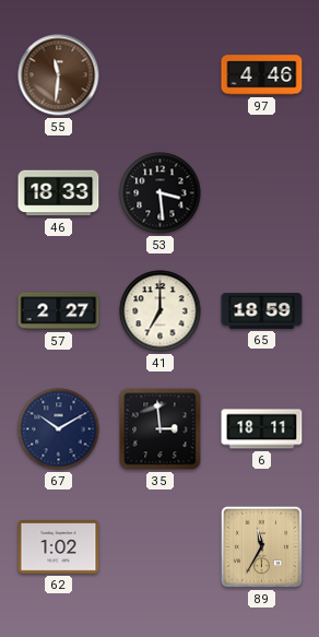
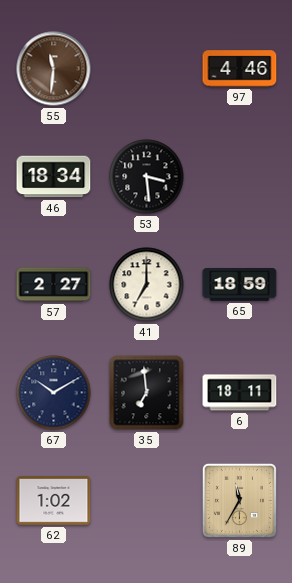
46: 18:33 -> 18:34 (54, 177)
35: 2:59 -> 6:59 (147, 393)
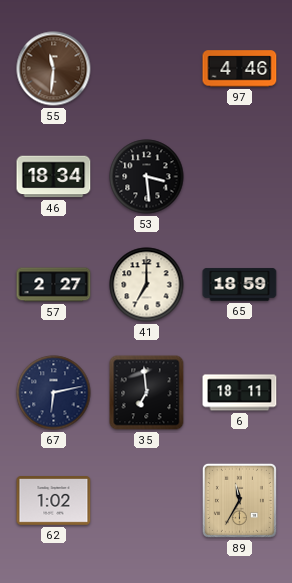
67: 10:10 -> 6:13 (54, 393)
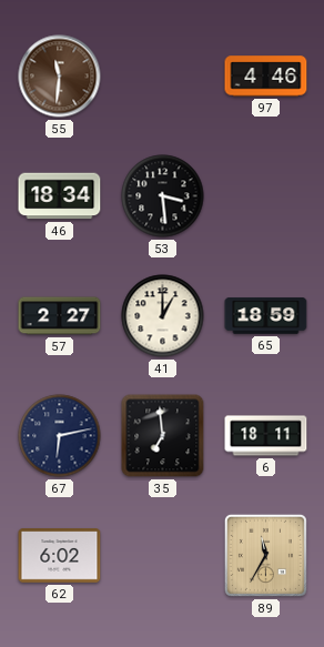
41: 7:00 -> 1:00 (163, 316)
62: 1:02 -> 6:02 (60, 556)
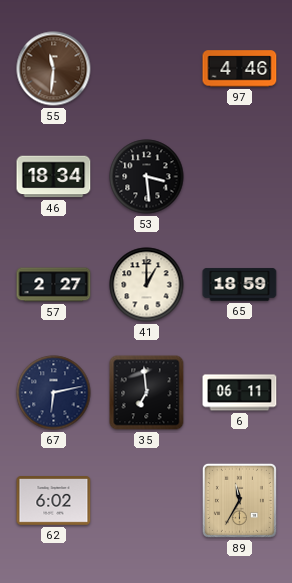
6: 18:11 -> 06:11 (240, 393)
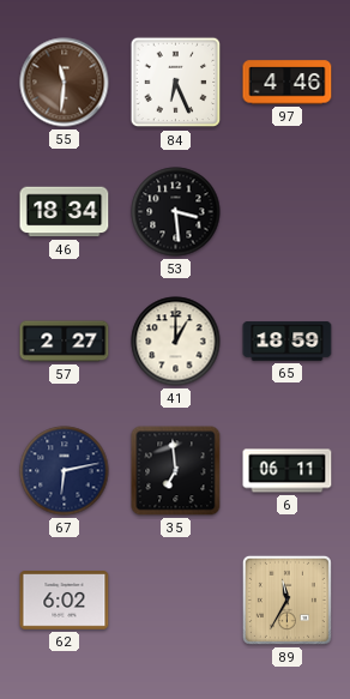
84: none -> 6:26 (176, 83)
